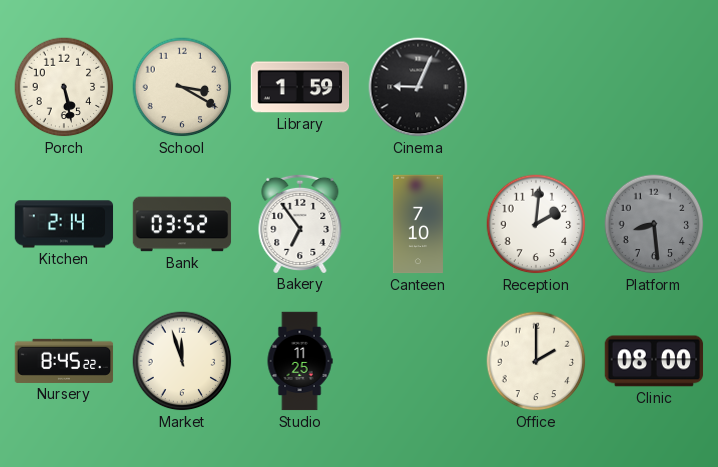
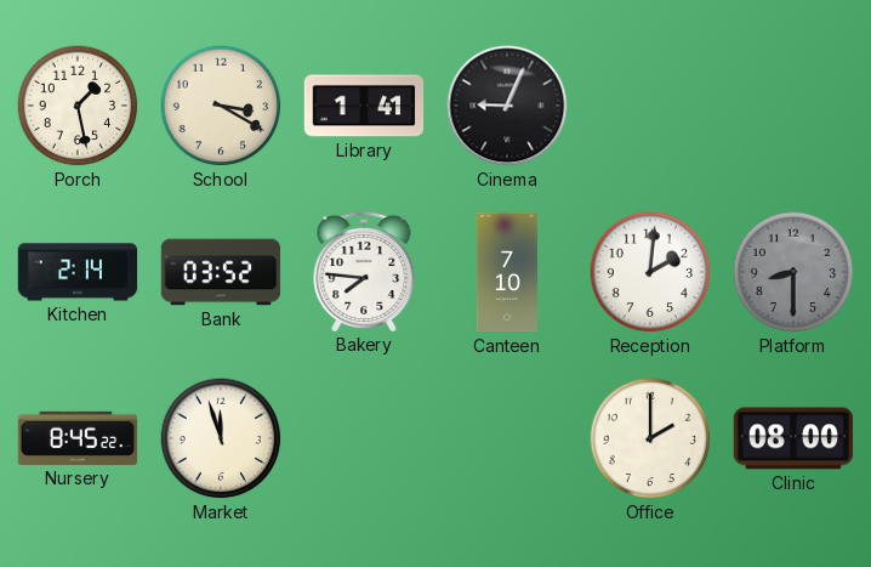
Porch: 5:28 -> 1:28 (78, 106)
Library: 1:59 -> 1:41 (364, 106)
Bakery: 6:54 -> 7:46 (364, 271)
Platform: 8:29 -> 8:30 (793, 272)
Studio: 11:25 -> none (300, 361)
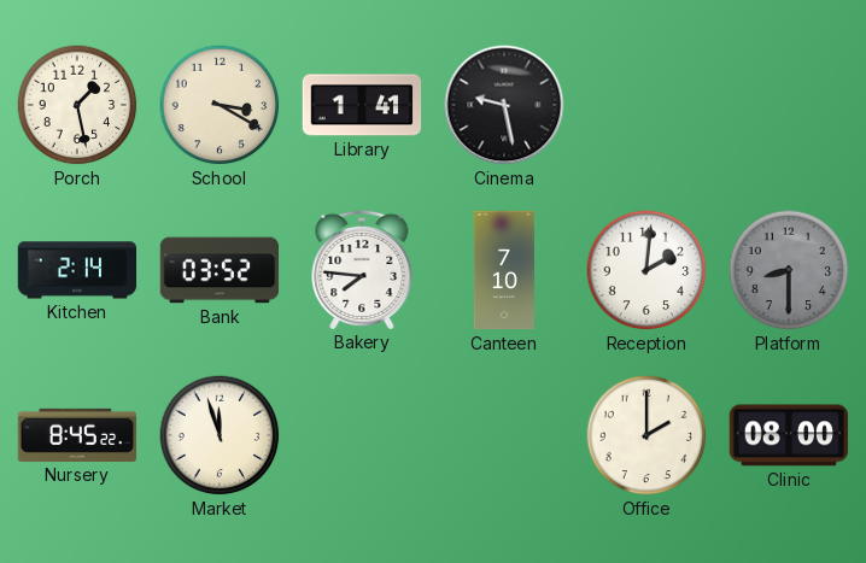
Cinema: 9:04 -> 9:28 (504, 105)
